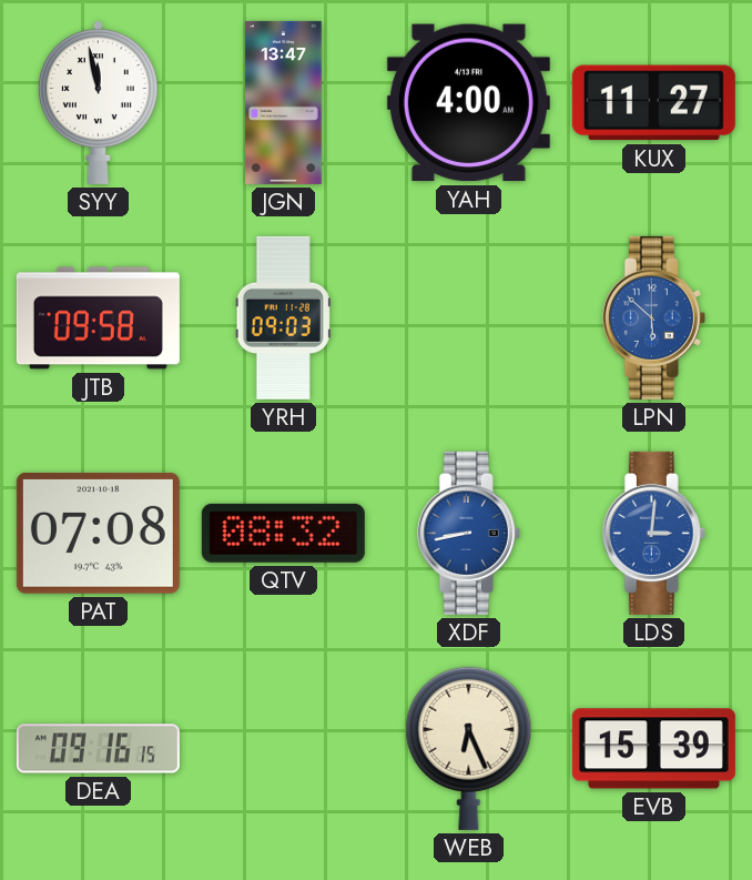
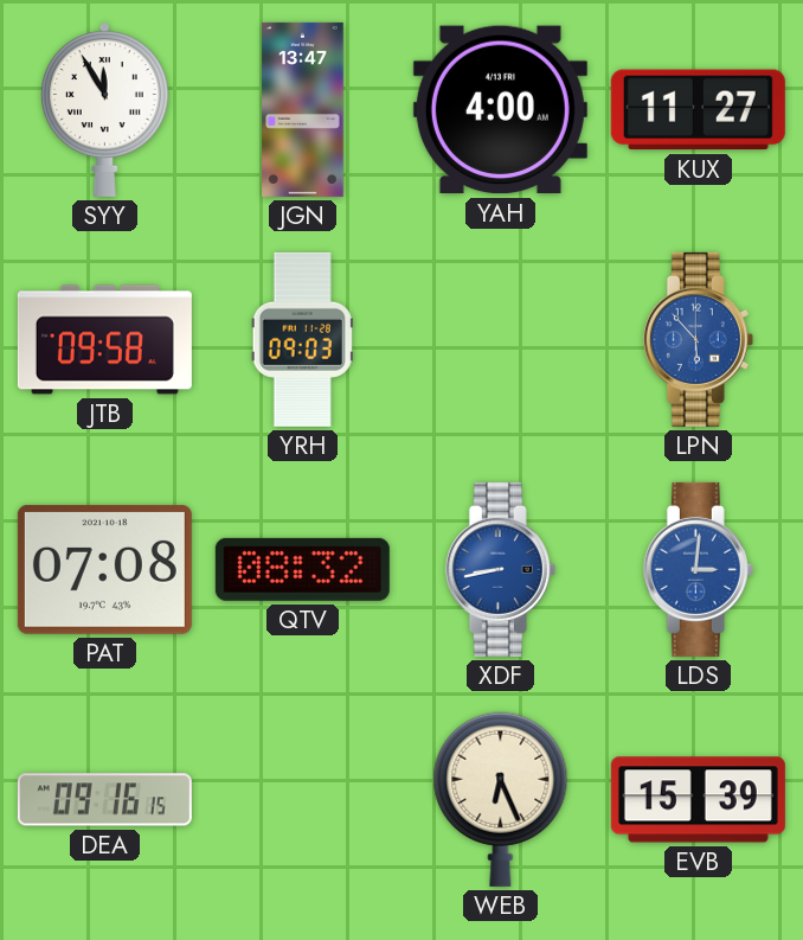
SYY: 11:58 -> 11:55 (104, 109)
LPN: 5:52 -> 5:53 (698, 339)
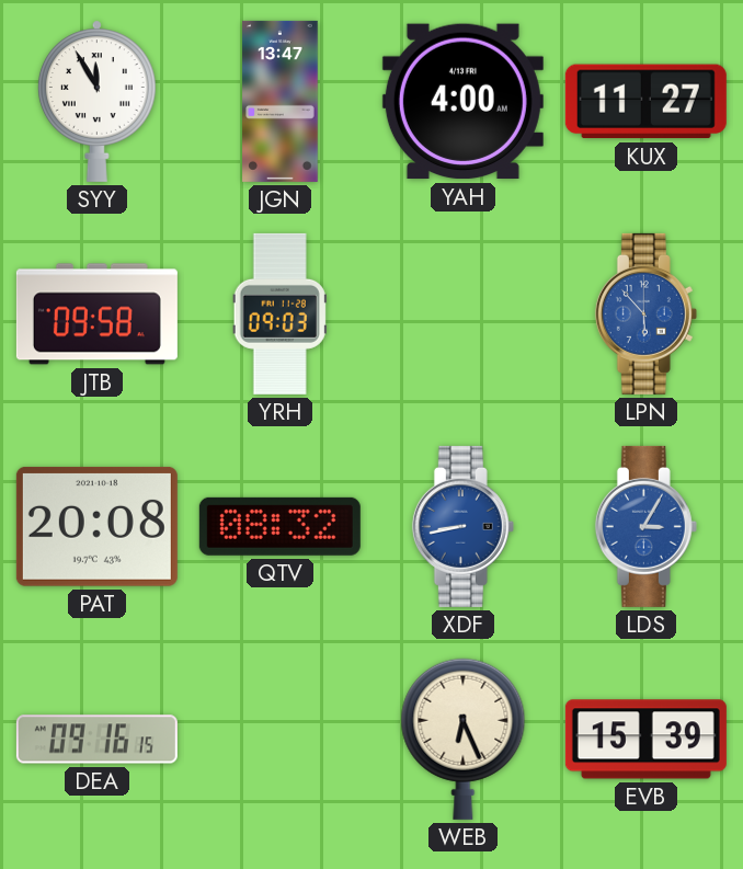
PAT: 07:08 -> 20:08 (96, 526)
LDS: 3:01 -> 3:05 (645, 526)
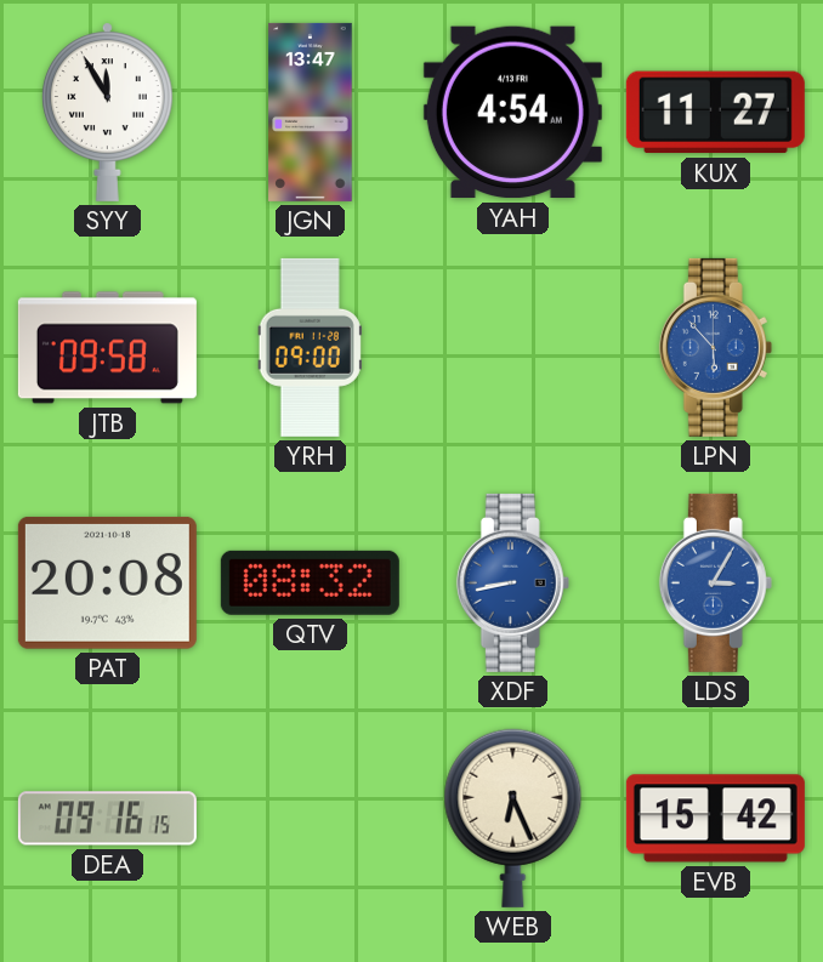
YAH: 4:00 -> 4:54 (512, 113)
YRH: 09:03 -> 09:00 (310, 347)
EVB: 15:39 -> 15:42 (715, 819)
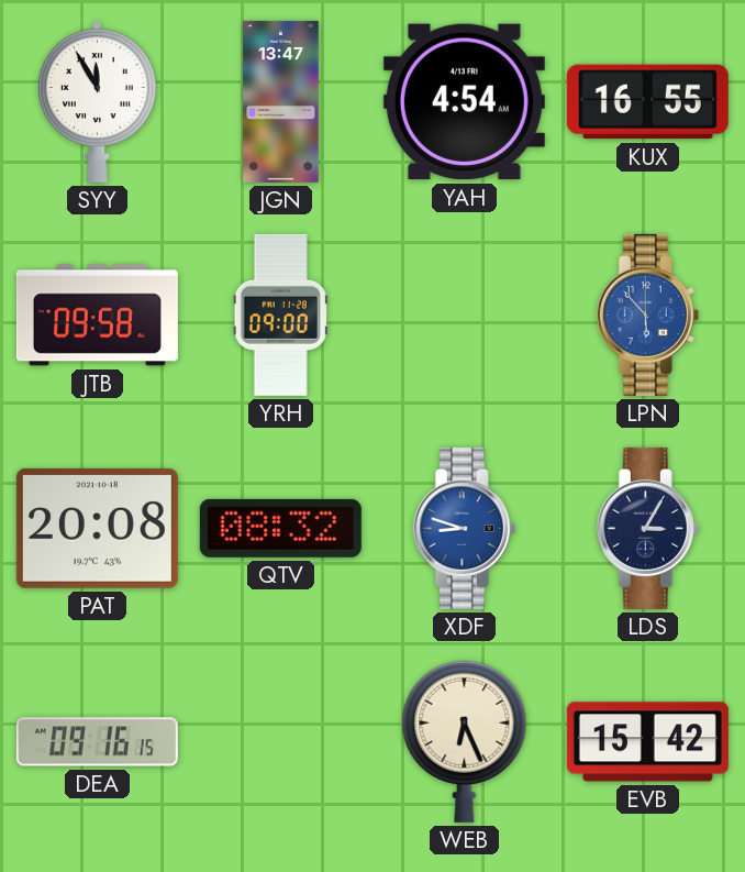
KUX: 11:27 -> 16:55 (647, 102)
XDF: 8:43 -> 8:48 (464, 528)
LDS dial: blue -> navy (647, 528)
